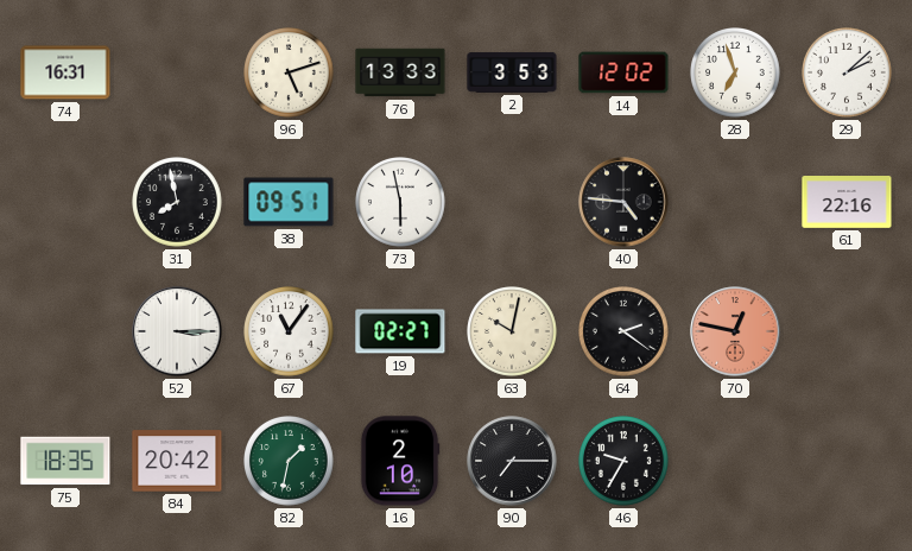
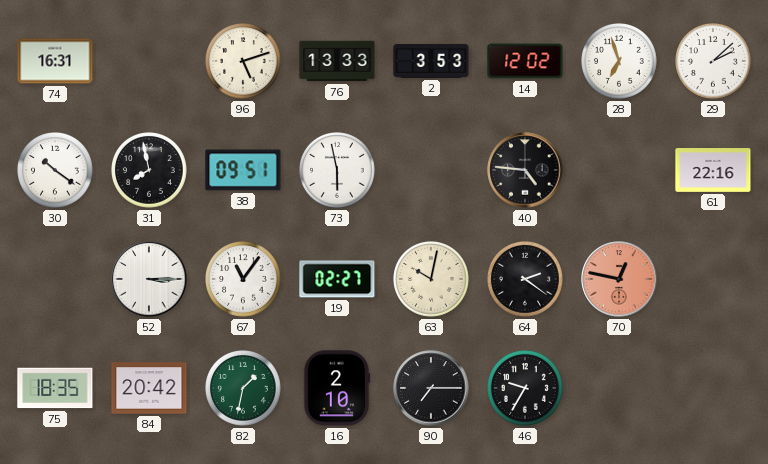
30: none -> 10:21 (56, 171)
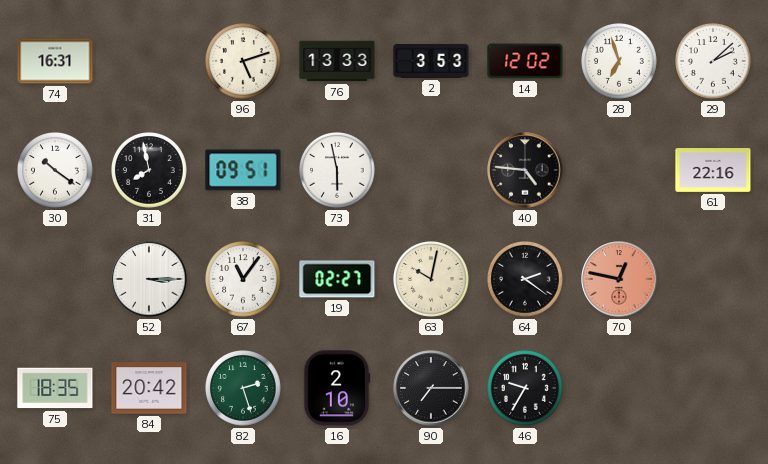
82: 1:32 -> 2:27 (244, 389)
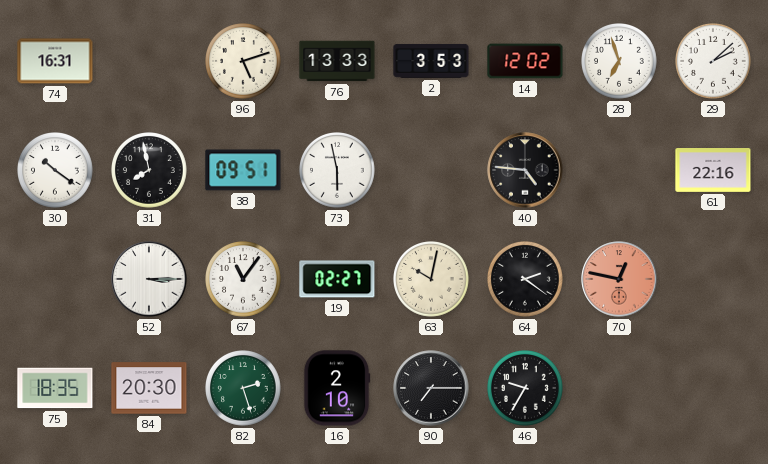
84: 20:42 -> 20:30 (149, 388)
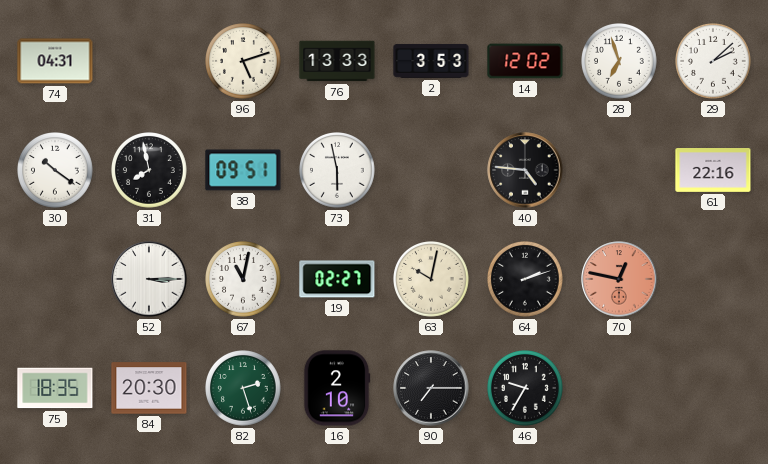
74: 16:31 -> 04:31 (55, 61)
67: 11:06 -> 11:02 (244, 280)
64: 2:21 -> 2:12 (526, 280)
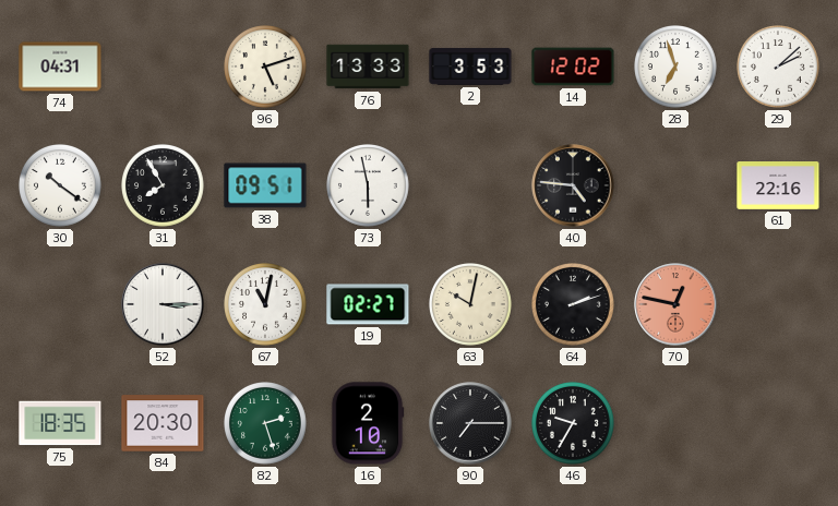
31: 7:58 -> 7:55 (164, 186)
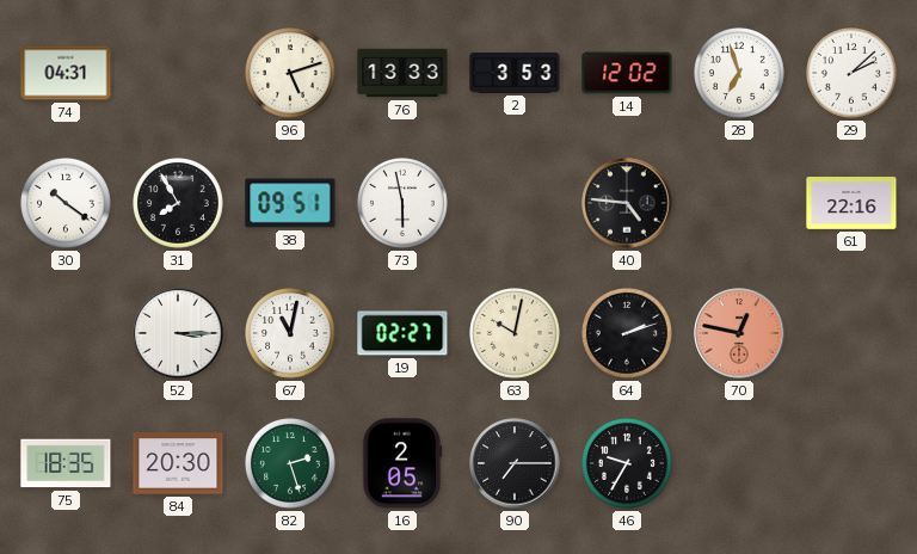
16: 2:10 -> 2:05 (402, 463)
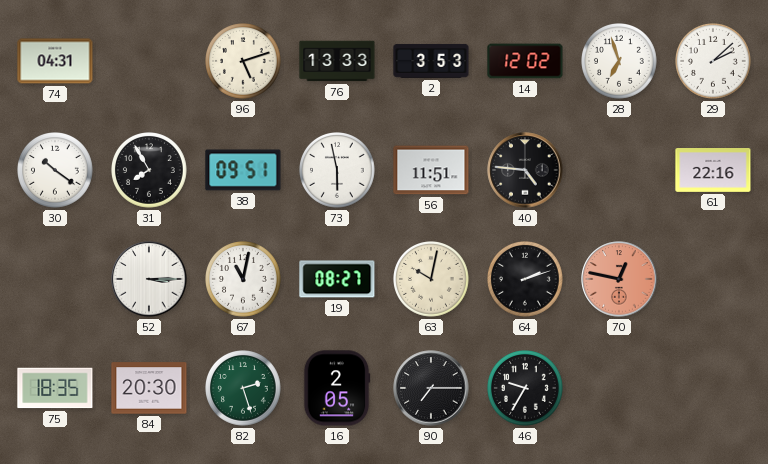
56: none -> 11:51 (431, 170)
19: 02:27 -> 08:27 (337, 279)
